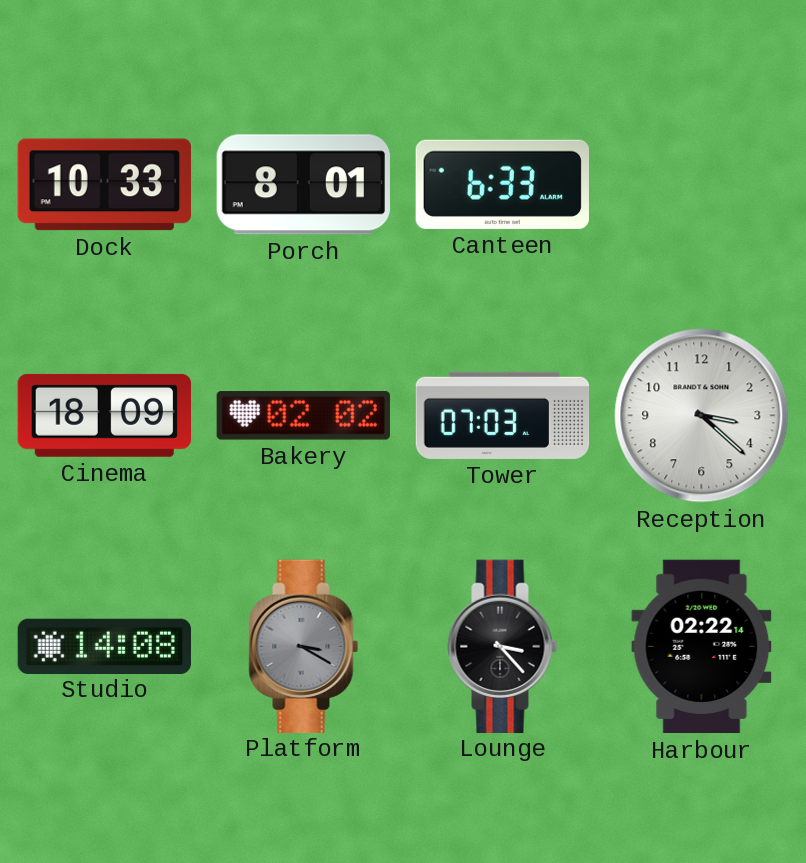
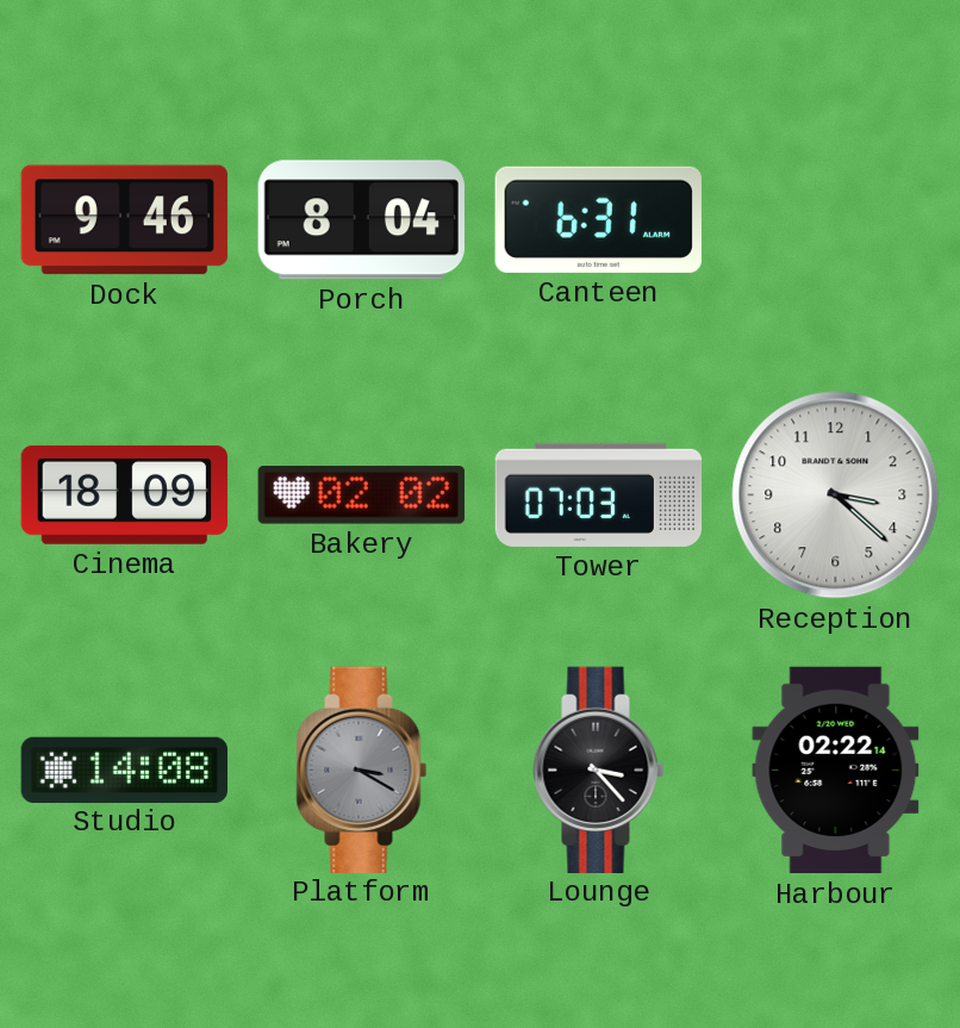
Dock: 10:33 -> 9:46 (124, 220)
Porch: 8:01 -> 8:04 (361, 220)
Canteen: 6:33 -> 6:31 (598, 219)
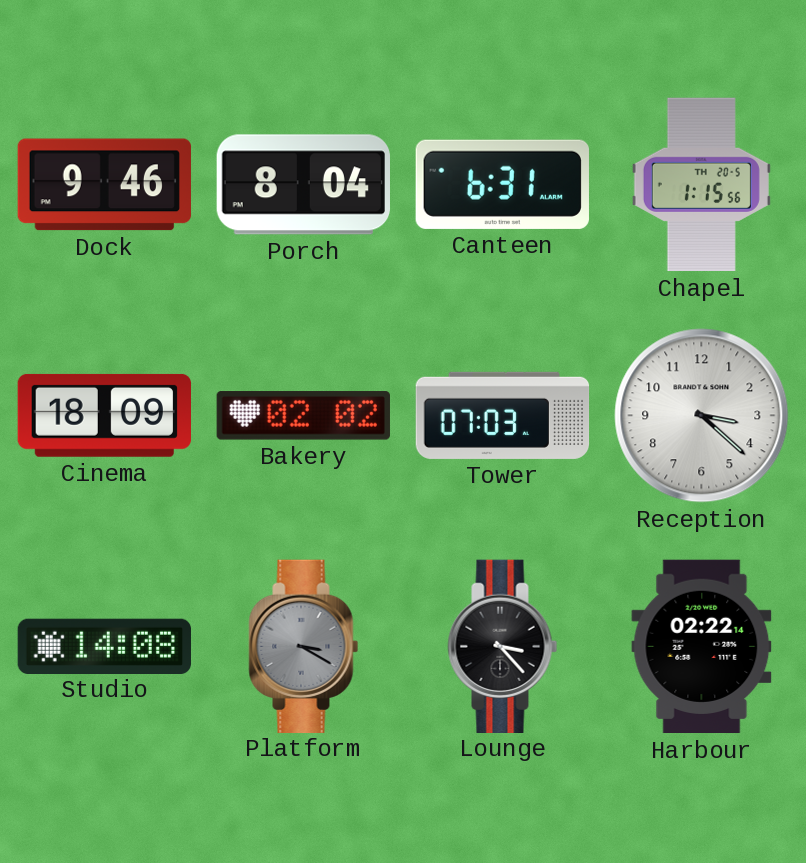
Chapel: none -> 1:15 (701, 185)
